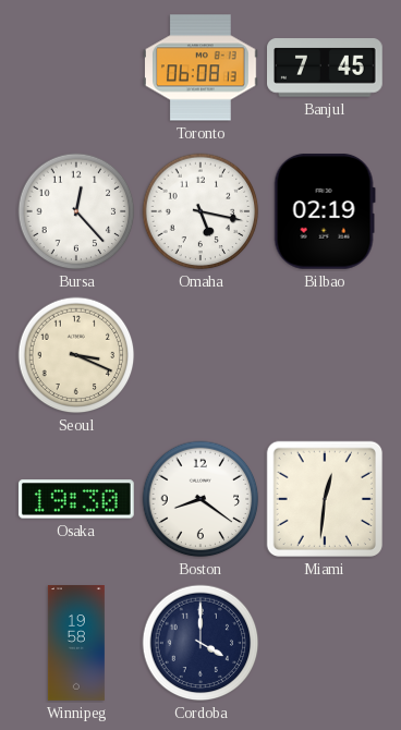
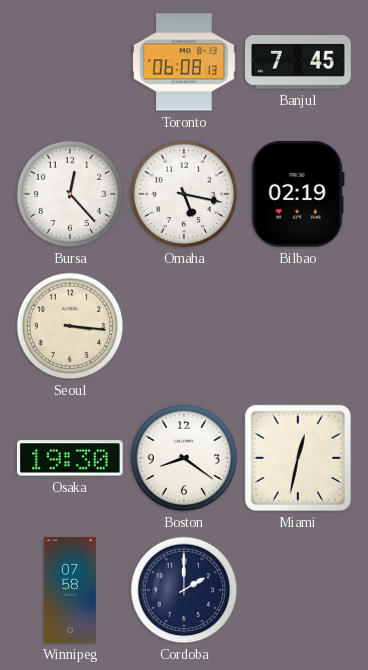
Seoul: 3:19 -> 3:16 (70, 326)
Miami: 12:31 -> 12:32 (298, 458)
Winnipeg: 19:58 -> 07:58 (70, 590)
Cordoba: 4:00 -> 2:00 (184, 590)
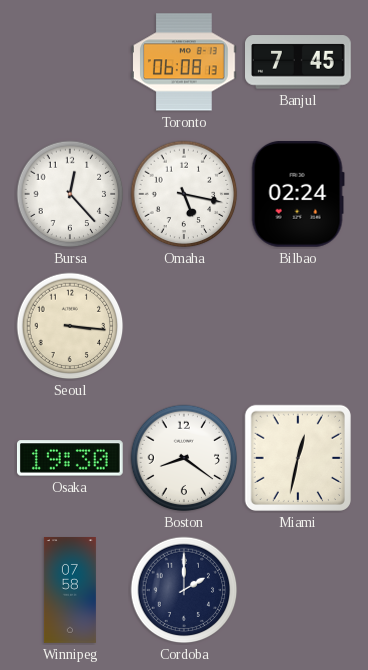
Bilbao: 02:19 -> 02:24 (298, 194)
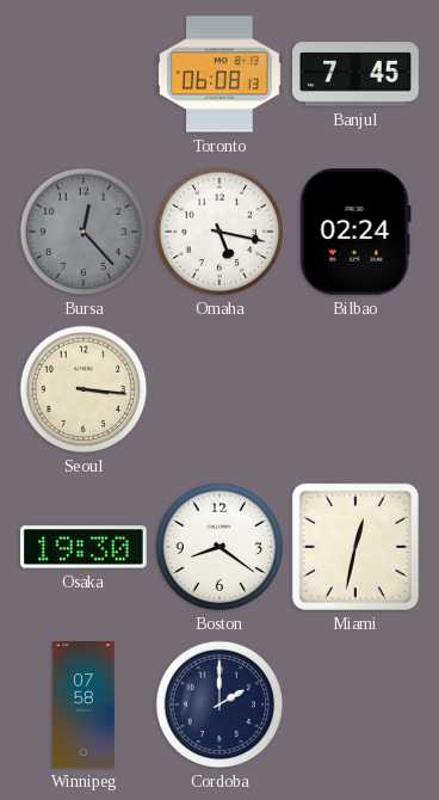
Bursa dial: white -> grey (84, 232)
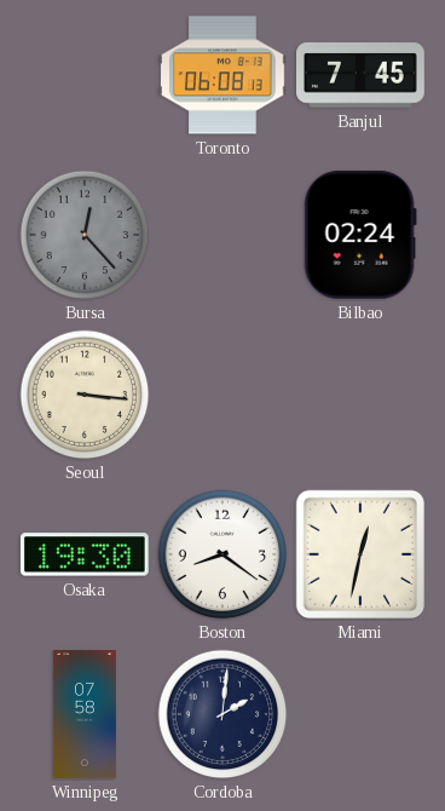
Omaha: 5:17 -> none (219, 232)
Cordoba: 2:00 -> 2:01 (223, 714)
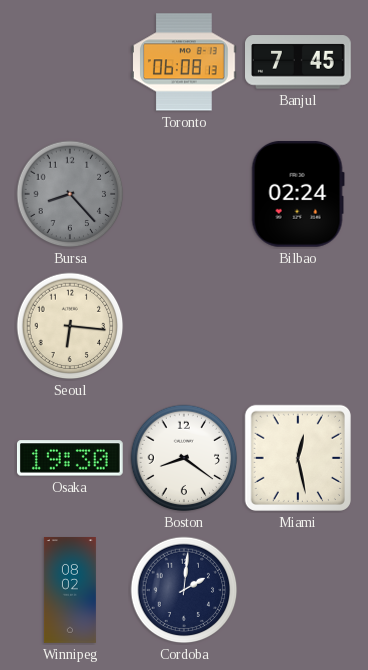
Bursa: 12:23 -> 8:23 (70, 194)
Seoul: 3:16 -> 6:16 (70, 326)
Miami: 12:32 -> 12:28 (298, 458)
Winnipeg: 07:58 -> 08:02 (70, 590)
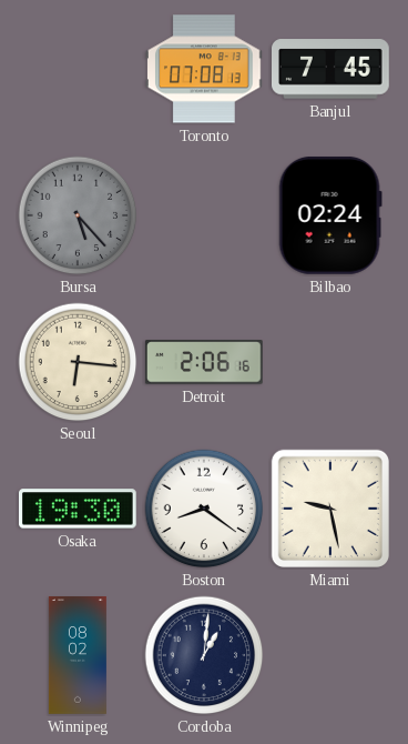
Toronto: 06:08 -> 07:08 (205, 69)
Bursa: 8:23 -> 5:23 (78, 215)
Detroit: none -> 2:06 (204, 362)
Miami: 12:28 -> 9:28 (330, 509)
Cordoba: 2:01 -> 1:01 (204, 655)
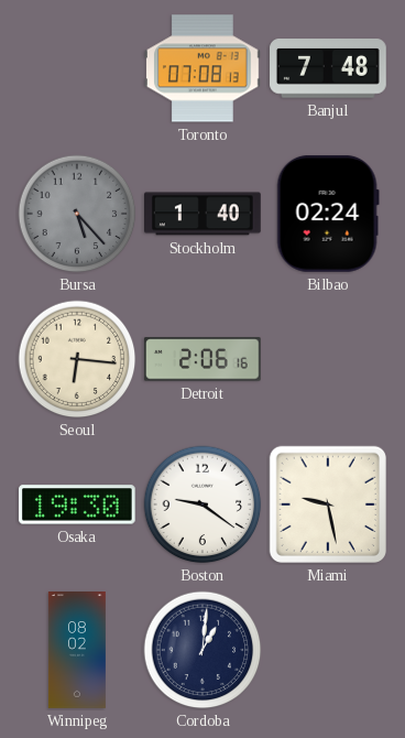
Banjul: 7:45 -> 7:48 (329, 68)
Stockholm: none -> 1:40 (204, 214)
Boston: 8:21 -> 9:21 (202, 504)
